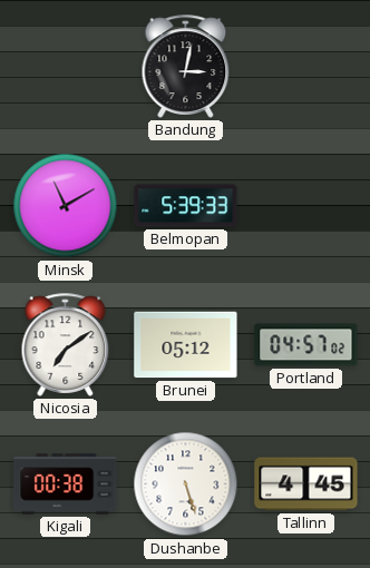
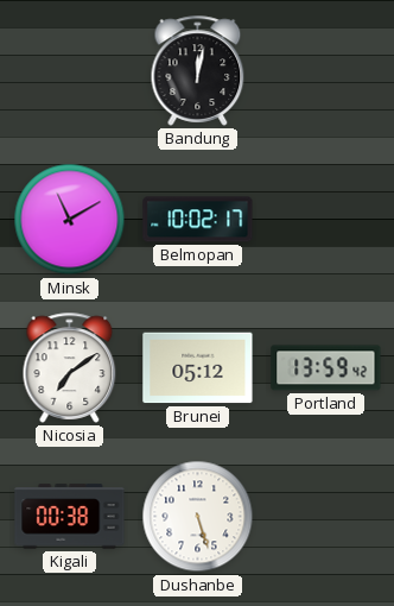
Bandung: 3:02 -> 12:02 (198, 70)
Belmopan: 5:39 -> 10:02 (198, 220)
Portland: 04:57 -> 13:59 (326, 368)
Tallinn: 4:45 -> none (306, 484)
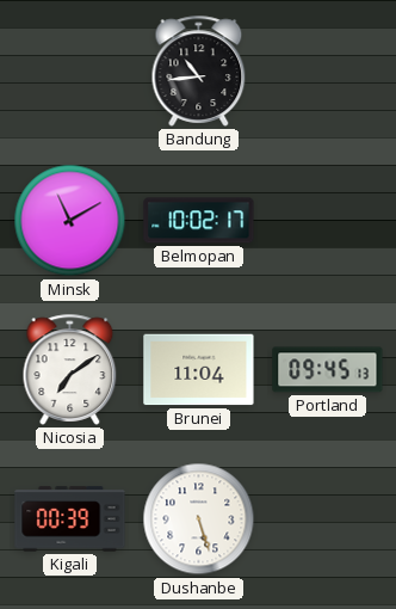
Bandung: 12:02 -> 10:44 (199, 70)
Brunei: 05:12 -> 11:04 (199, 370)
Portland: 13:59 -> 09:45 (328, 370)
Kigali: 00:38 -> 00:39 (70, 519)
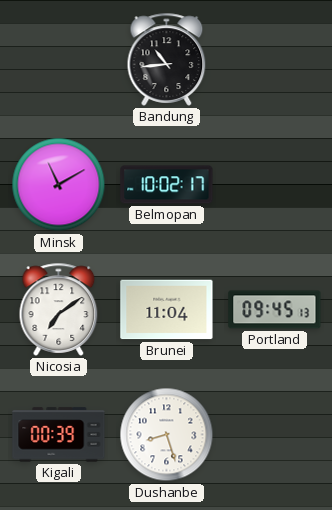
Dushanbe: 5:27 -> 8:27 (167, 435)
